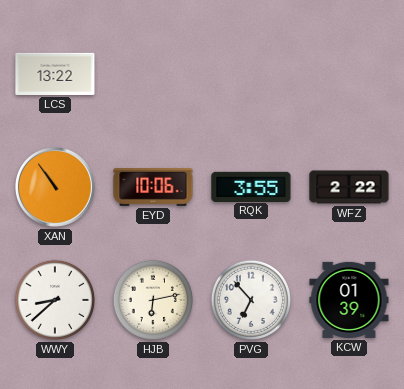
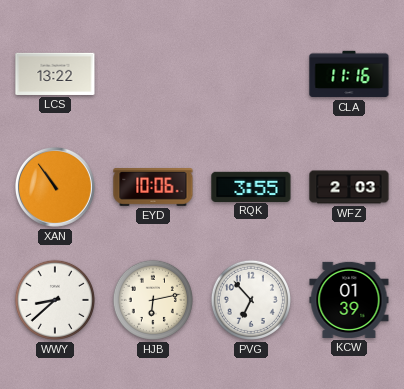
CLA: none -> 11:16 (349, 74)
WFZ: 2:22 -> 2:03 (349, 187)
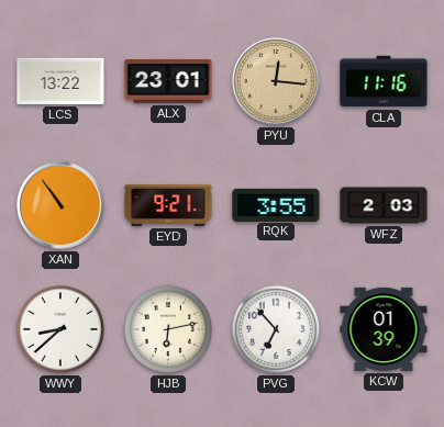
ALX: none -> 23:01 (168, 81)
PYU: none -> 12:16 (276, 81)
EYD: 10:06 -> 9:21 (168, 205)
